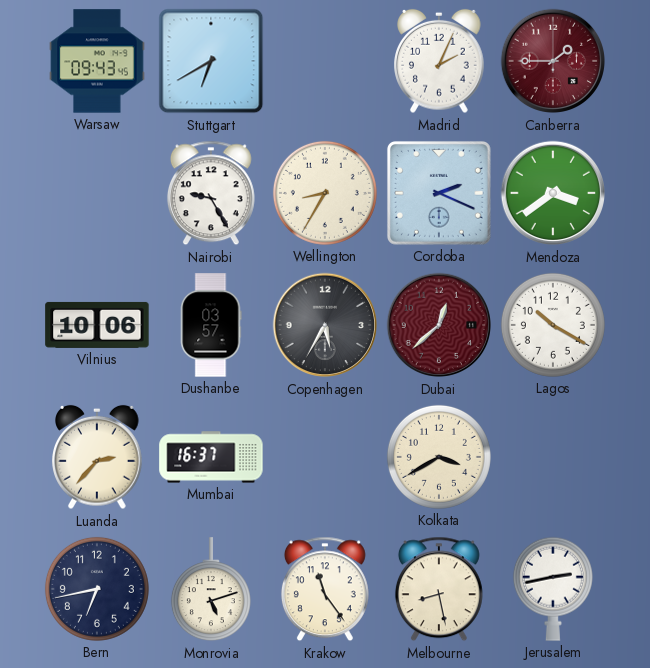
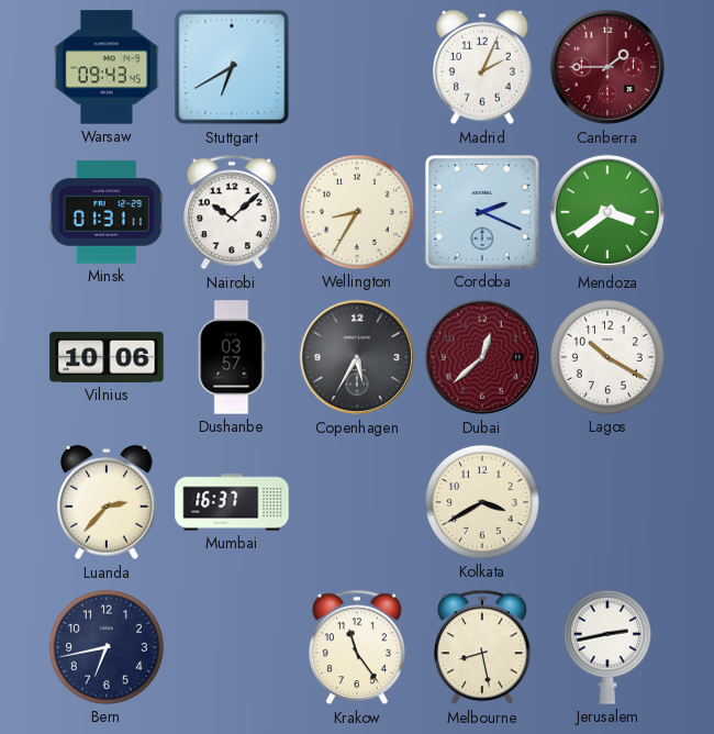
Minsk: none -> 01:31 (107, 212)
Nairobi: 9:25 -> 10:08 (232, 212)
Monrovia: 5:12 -> none (211, 590)
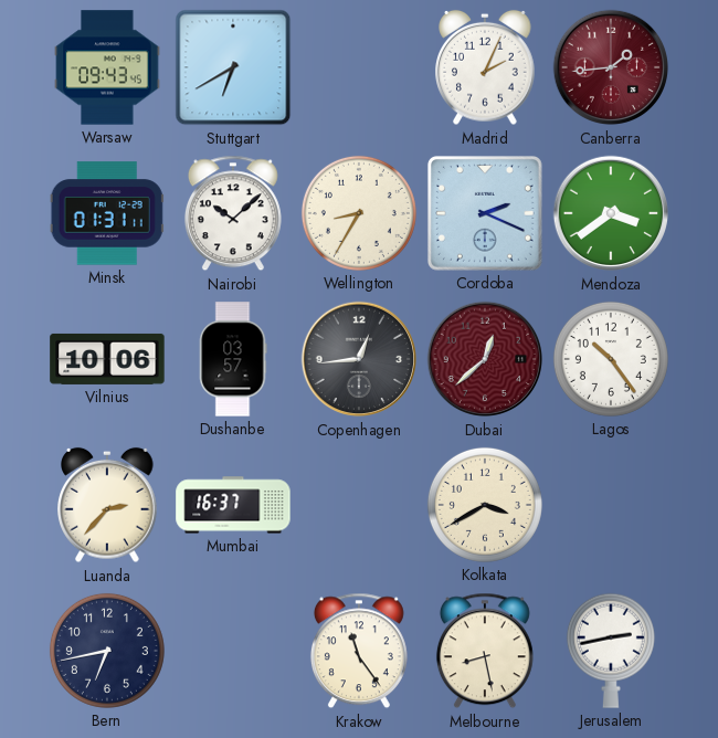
Canberra: 1:45 -> 1:44 (611, 67)
Copenhagen: 5:35 -> 12:44 (359, 359)
Lagos: 10:20 -> 10:24 (611, 359)
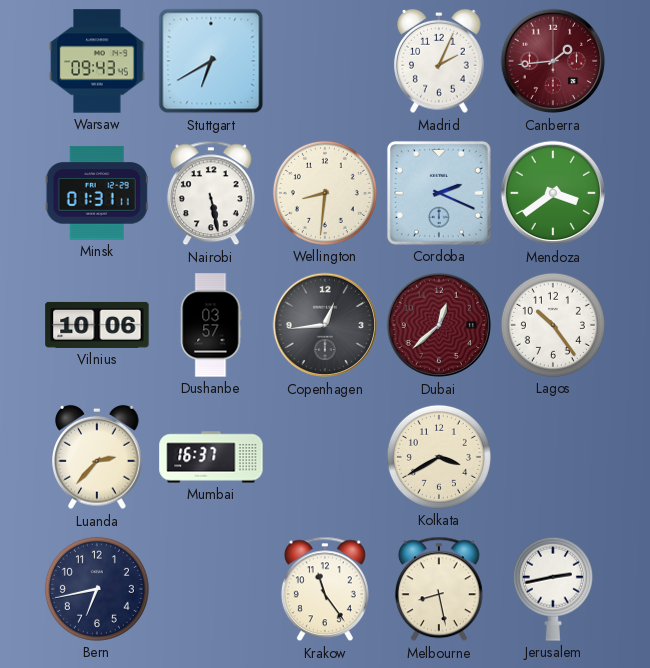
Nairobi: 10:08 -> 5:28 (211, 193)
Wellington: 8:35 -> 8:31 (325, 193)
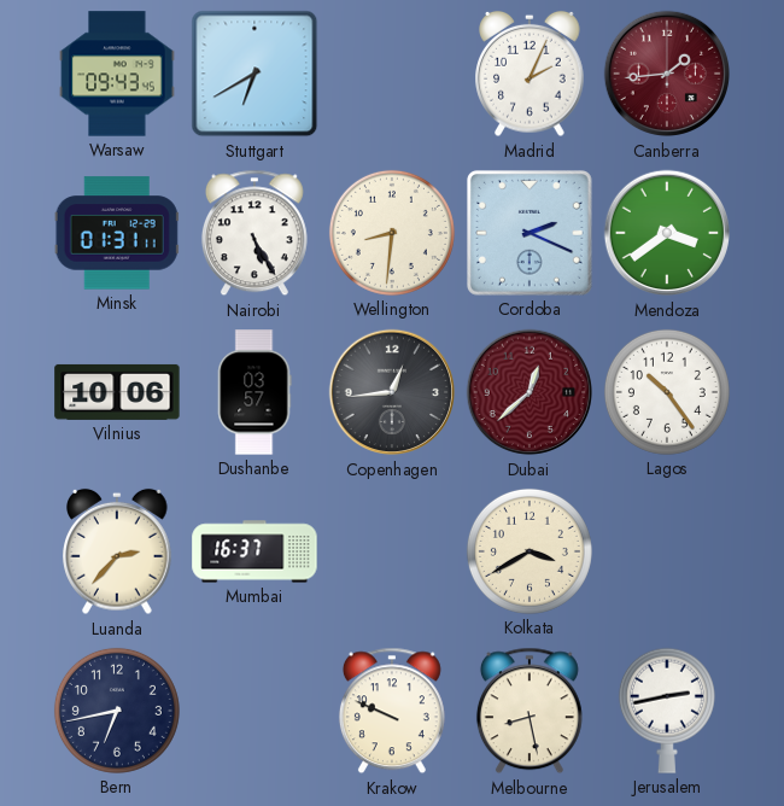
Nairobi: 5:28 -> 5:25 (254, 233)
Krakow: 11:24 -> 9:49 (392, 711)
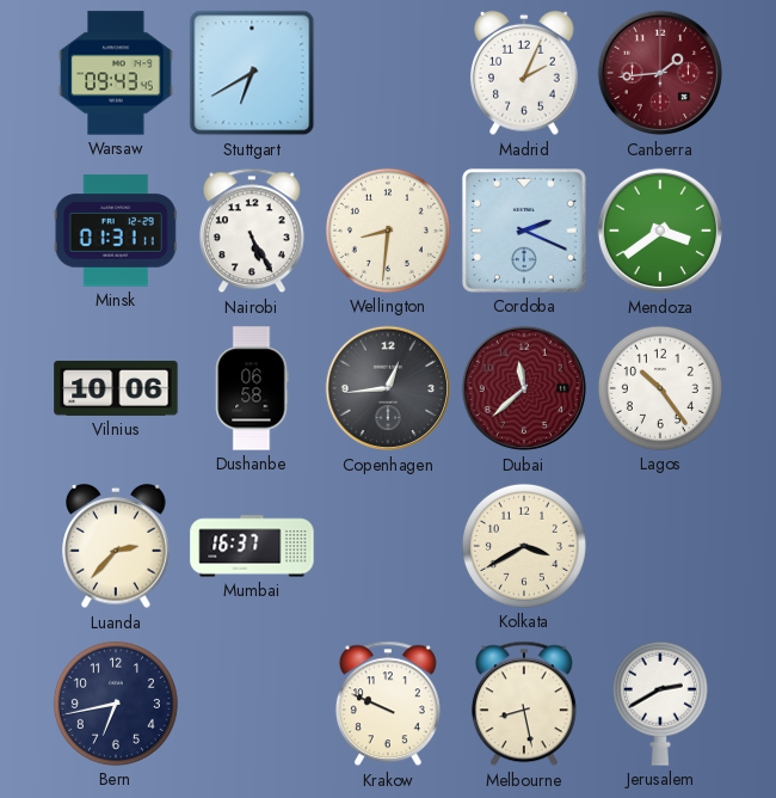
Dushanbe: 03:57 -> 06:58 (252, 388)
Dubai: 12:38 -> 11:38 (524, 388)
Jerusalem: 2:43 -> 2:40 (660, 704)
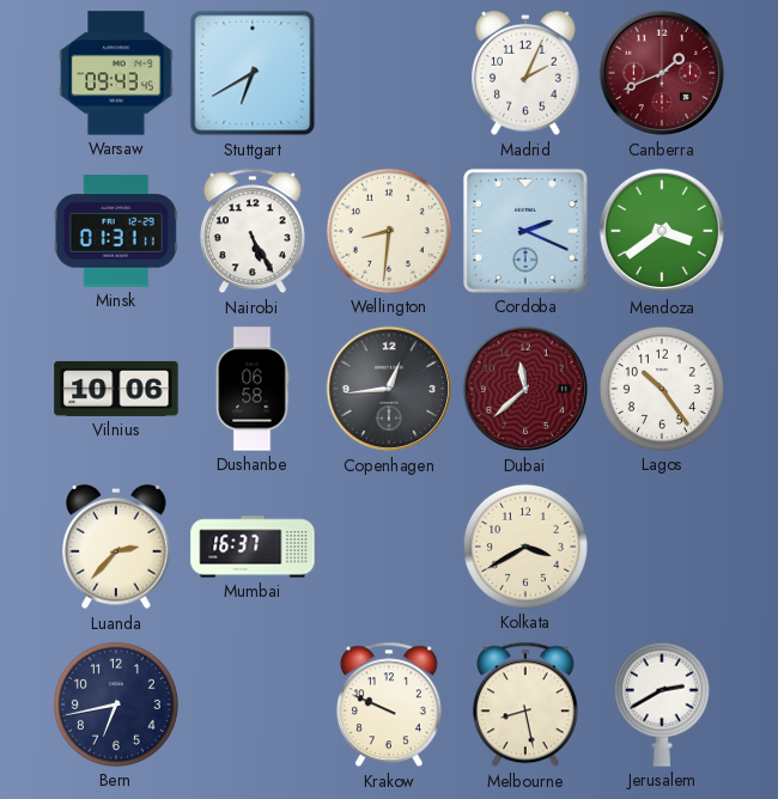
Canberra: 1:44 -> 1:41 (662, 73)
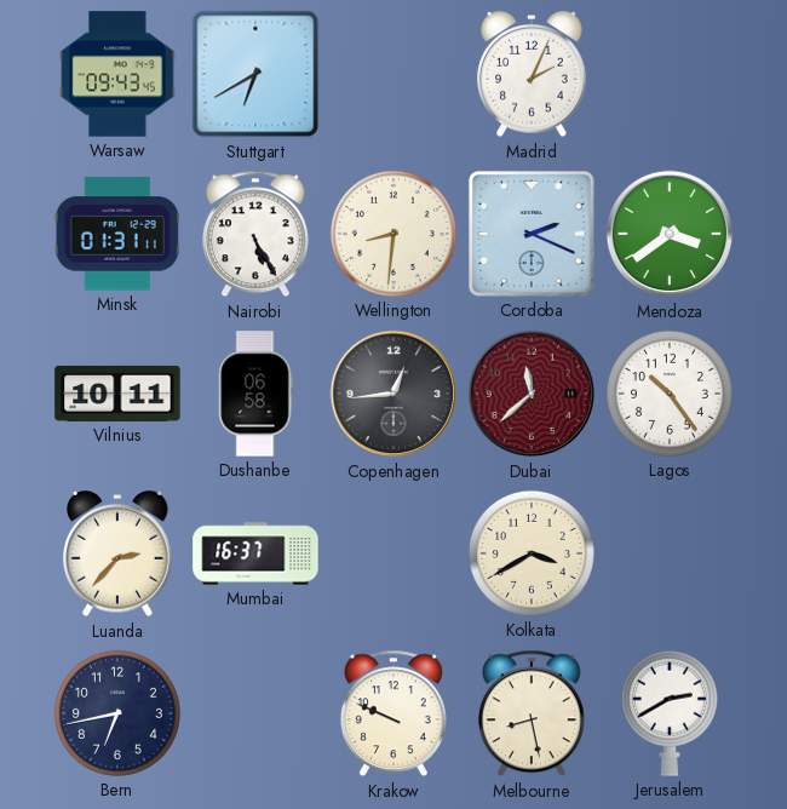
Canberra: 1:41 -> none (662, 73)
Vilnius: 10:06 -> 10:11 (117, 394)
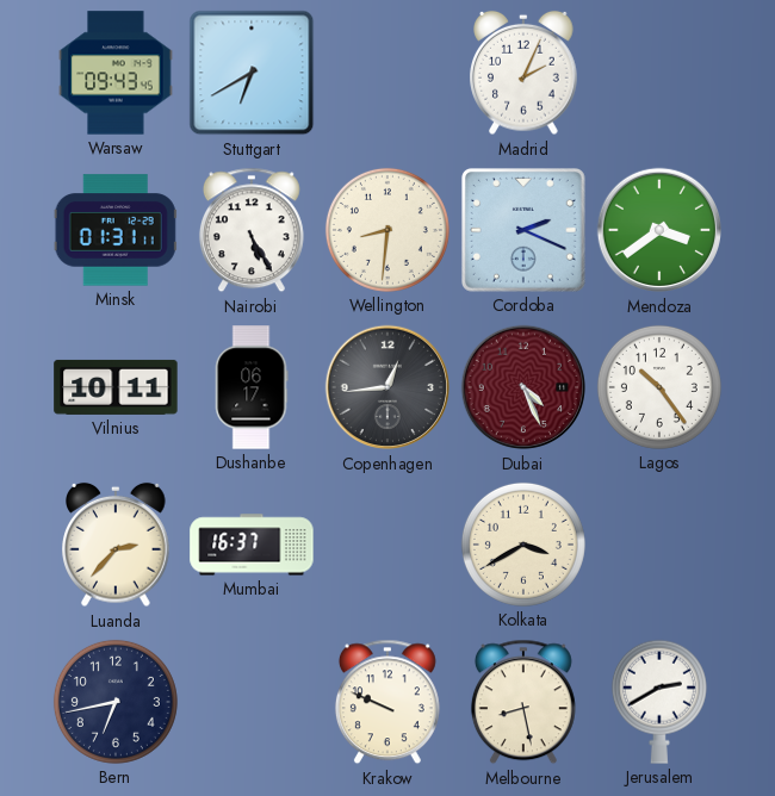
Dushanbe: 06:58 -> 06:17 (252, 387)
Dubai: 11:38 -> 4:26 (523, 387)
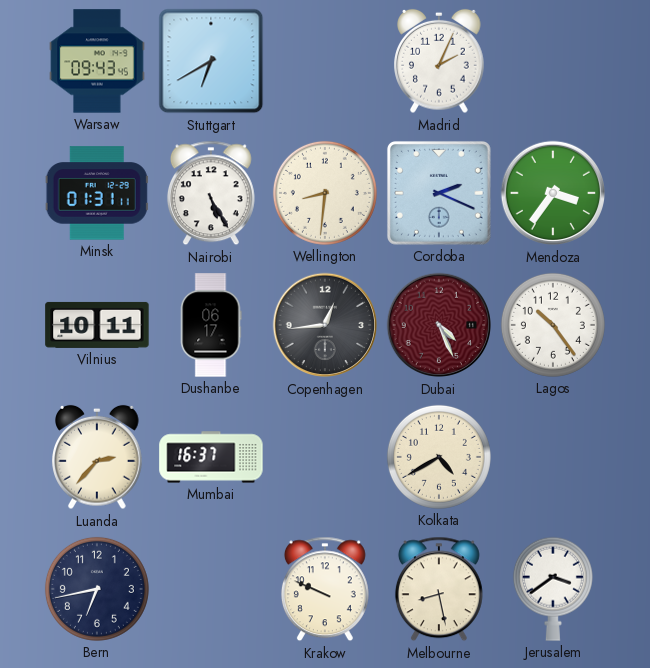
Mendoza: 3:39 -> 3:36 (553, 193)
Kolkata: 3:40 -> 4:40 (439, 457)
Jerusalem: 2:40 -> 3:39 (553, 589)
